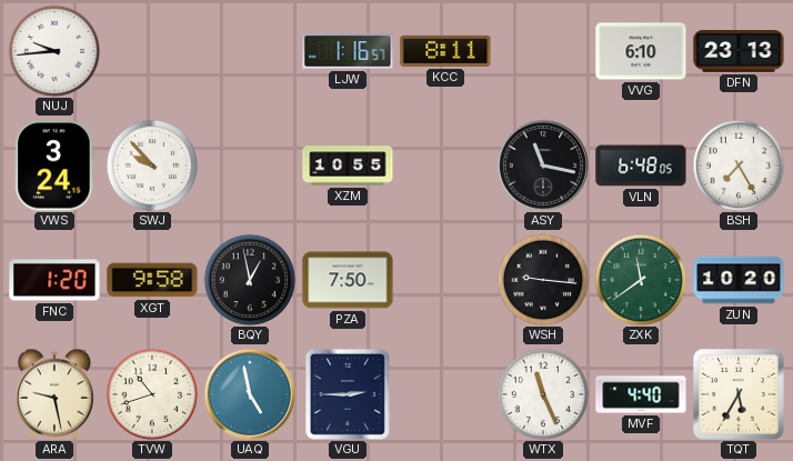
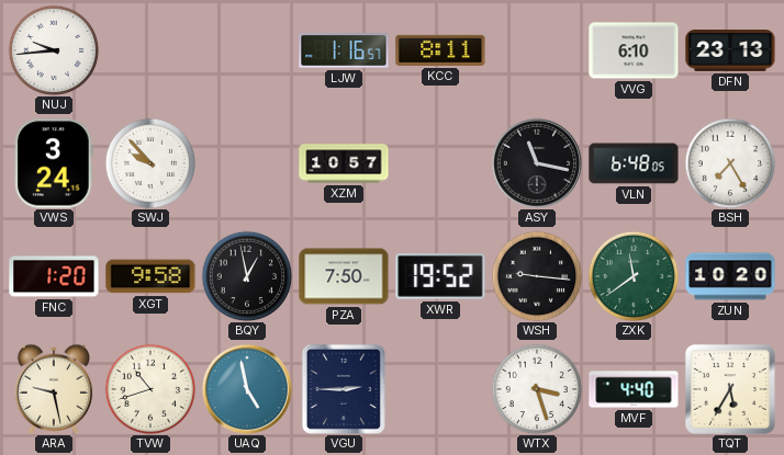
XZM: 10:55 -> 10:57 (344, 163)
XWR: none -> 19:52 (440, 277)
WTX: 11:26 -> 3:27 (537, 389)
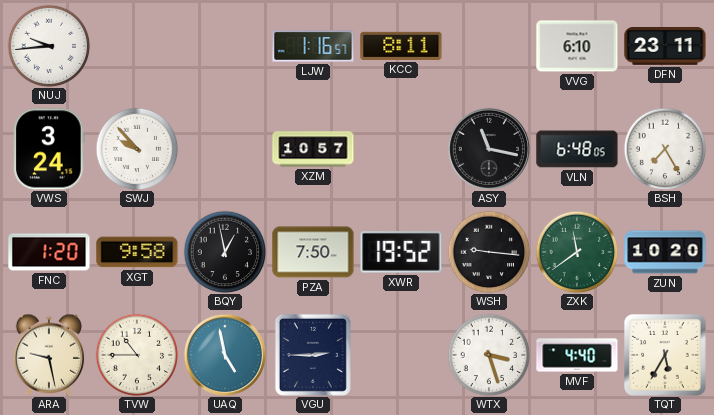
DFN: 23:13 -> 23:11 (665, 47)
TVW: 10:42 -> 10:45 (137, 355)
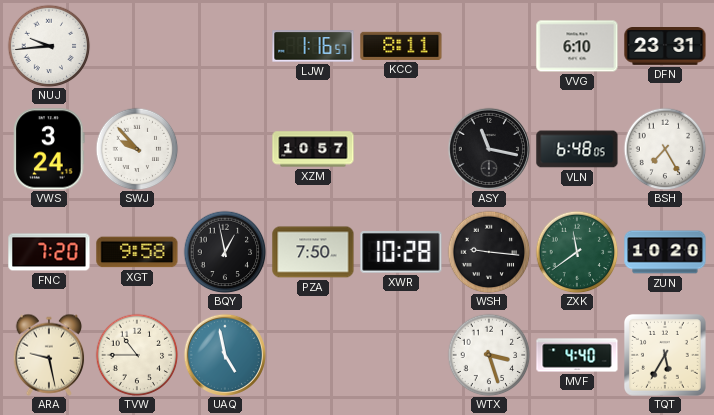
DFN: 23:11 -> 23:31 (665, 47)
FNC: 1:20 -> 7:20 (49, 252)
XWR: 19:52 -> 10:28 (401, 253)
VGU: 2:45 -> none (313, 355)
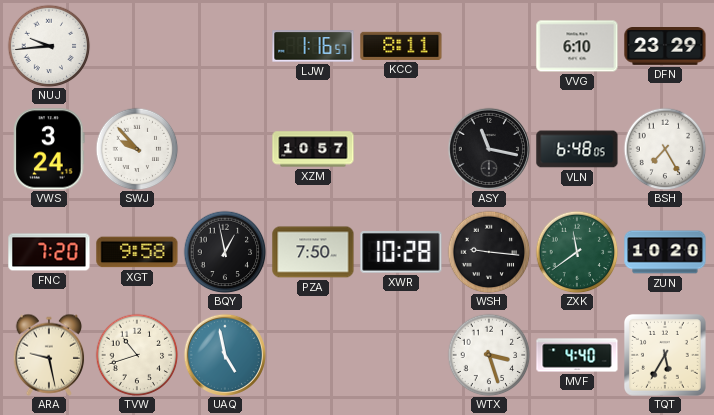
DFN: 23:31 -> 23:29 (665, 47)
TVW: 10:45 -> 10:42 (137, 355)
